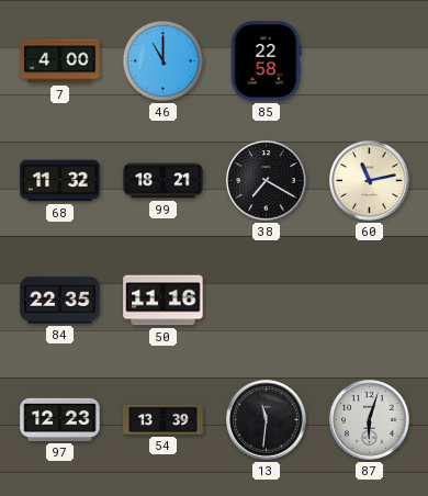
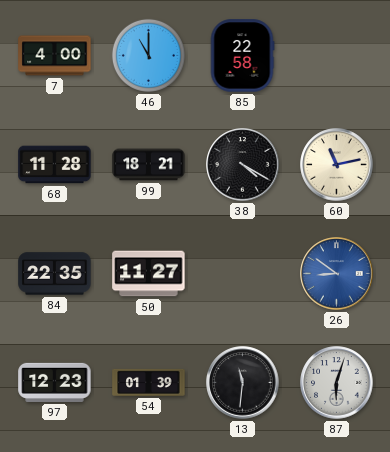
68: 11:32 -> 11:28 (55, 165)
38: 7:20 -> 4:20 (243, 165)
50: 11:16 -> 11:27 (149, 274)
26: none -> 8:51 (337, 274)
54: 13:39 -> 01:39 (149, 382)
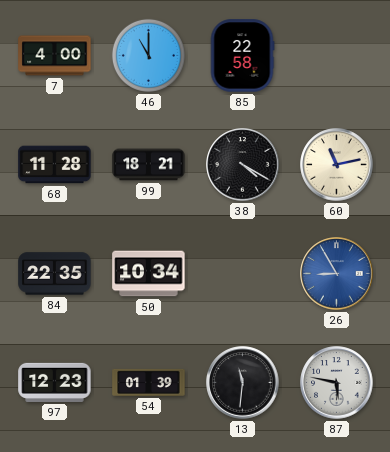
50: 11:27 -> 10:34 (149, 274)
26: 8:51 -> 8:55 (337, 274)
87: 6:03 -> 5:47 (337, 383)
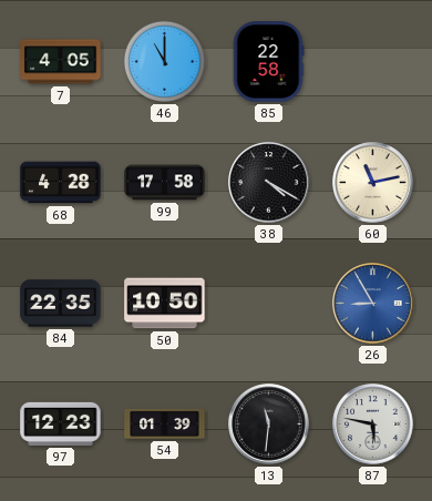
7: 4:00 -> 4:05 (61, 62)
68: 11:28 -> 4:28 (61, 183)
99: 18:21 -> 17:58 (165, 183)
50: 10:34 -> 10:50 (165, 304)
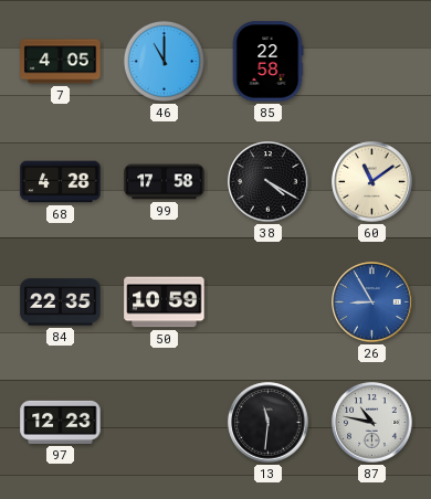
60: 11:13 -> 11:09 (372, 182)
50: 10:50 -> 10:59 (165, 302)
54: 01:39 -> none (165, 423)
87: 5:47 -> 10:47 (372, 423)
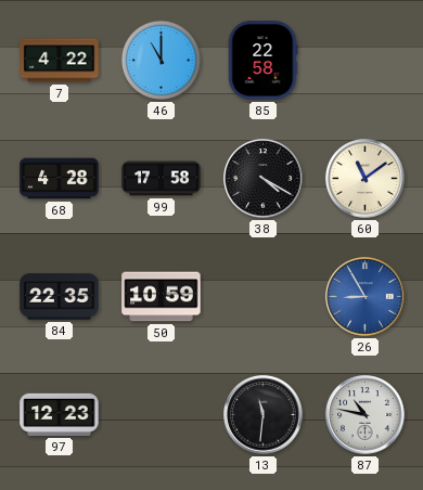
7: 4:05 -> 4:22 (60, 61)
